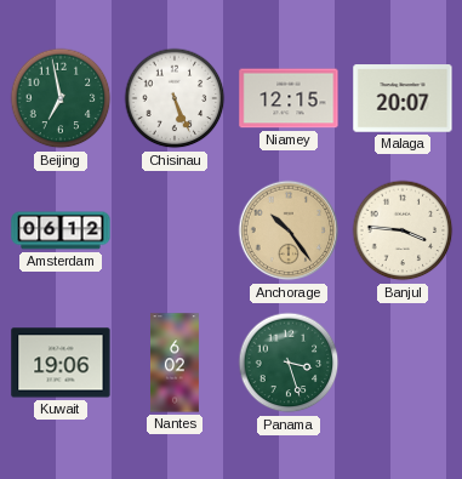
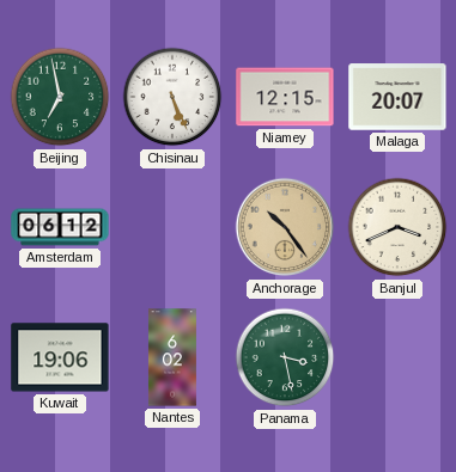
Banjul: 3:46 -> 3:41 (397, 227)
Panama: 3:27 -> 3:28 (285, 357)
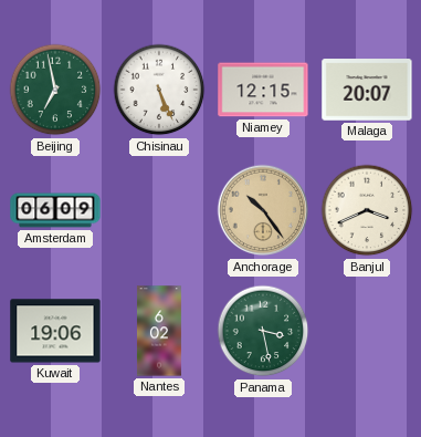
Amsterdam: 06:12 -> 06:09 (55, 210)
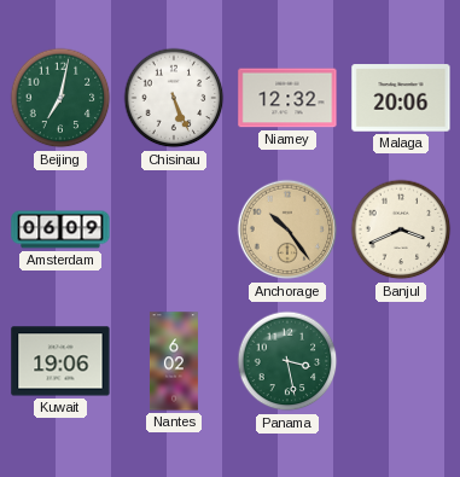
Beijing: 6:58 -> 7:02 (60, 98)
Niamey: 12:15 -> 12:32 (287, 98)
Malaga: 20:07 -> 20:06 (401, 98)
